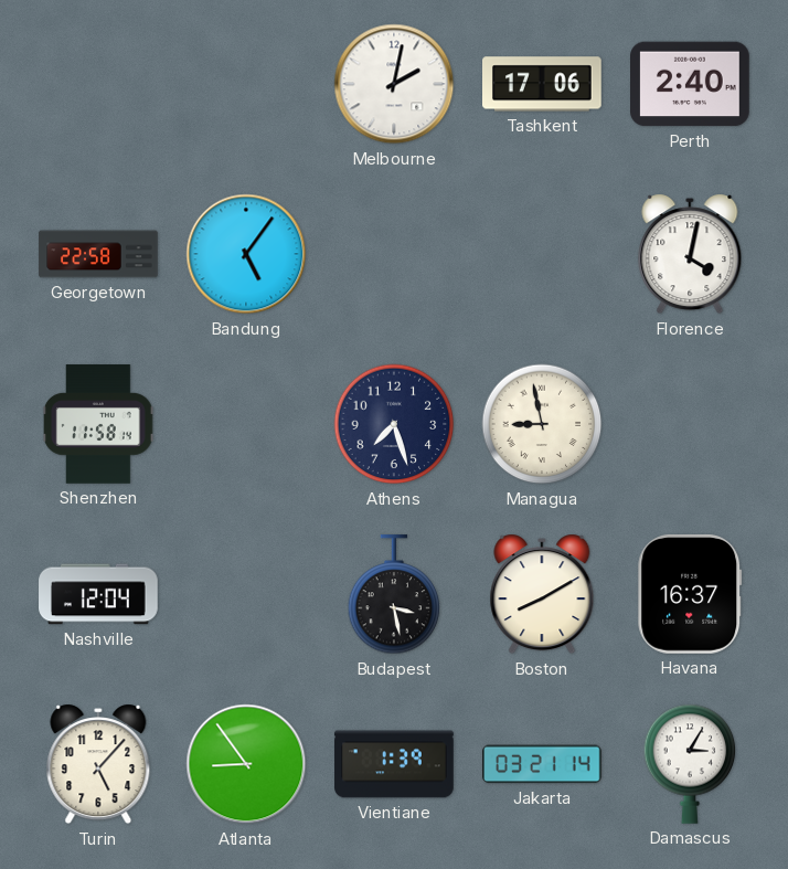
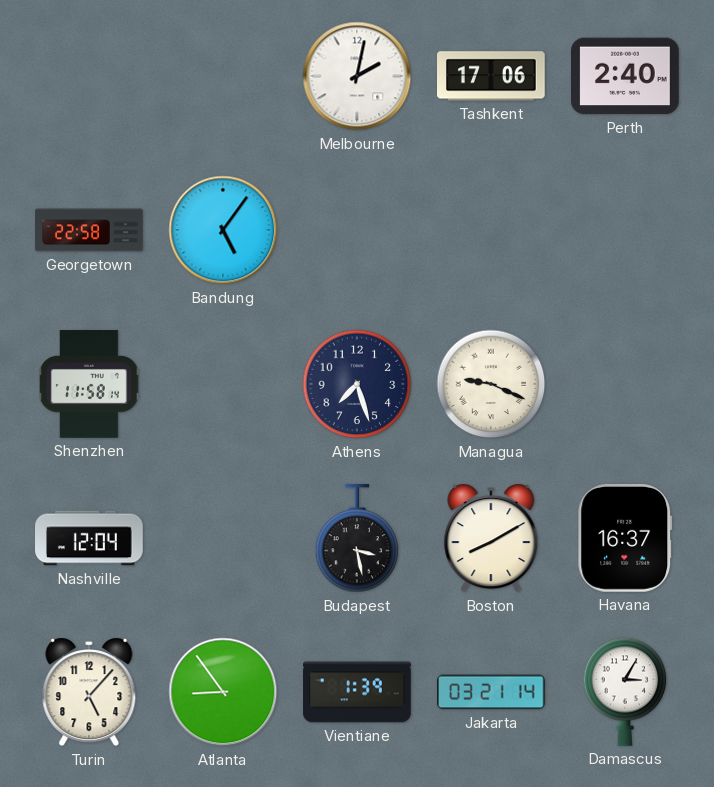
Florence: 4:02 -> none (690, 254)
Managua: 8:58 -> 9:19 (491, 384)
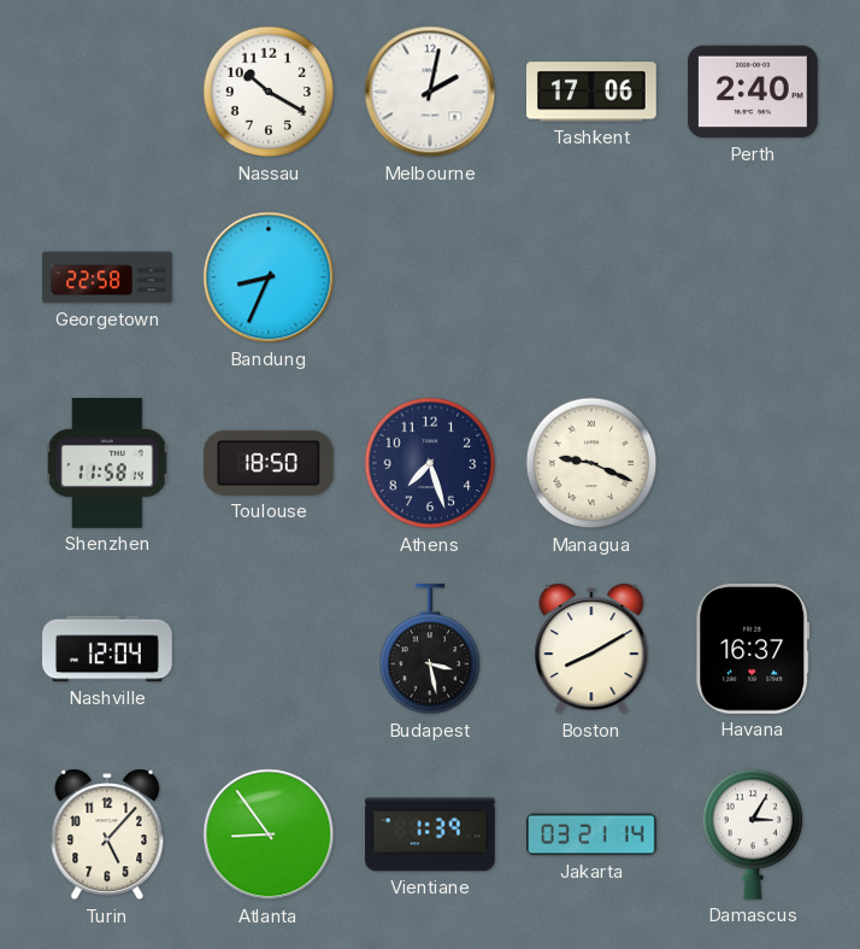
Nassau: none -> 10:20 (269, 92)
Bandung: 5:06 -> 8:34 (269, 277)
Toulouse: none -> 18:50 (270, 463)
